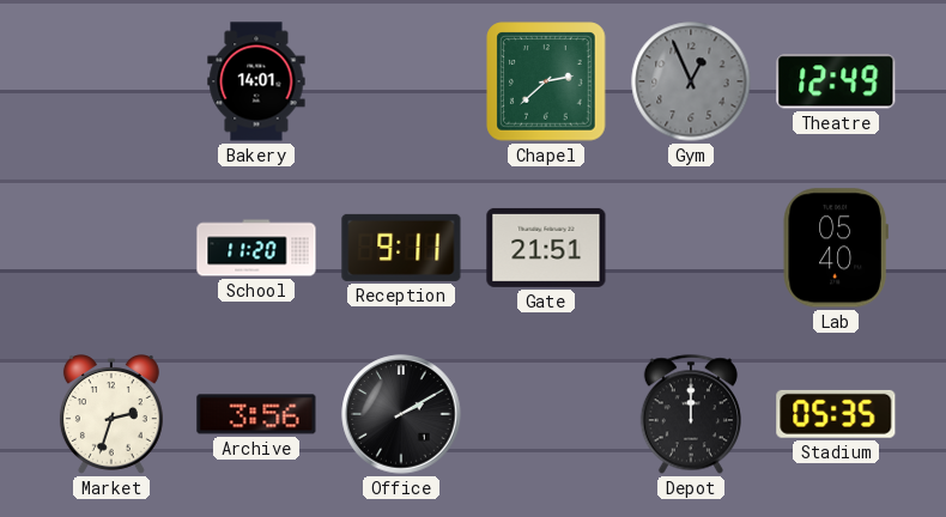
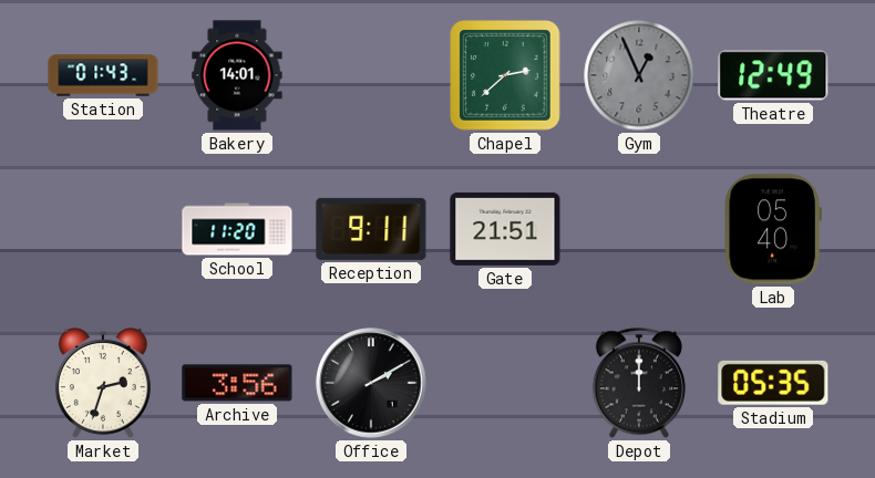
Station: none -> 01:43 (103, 75)
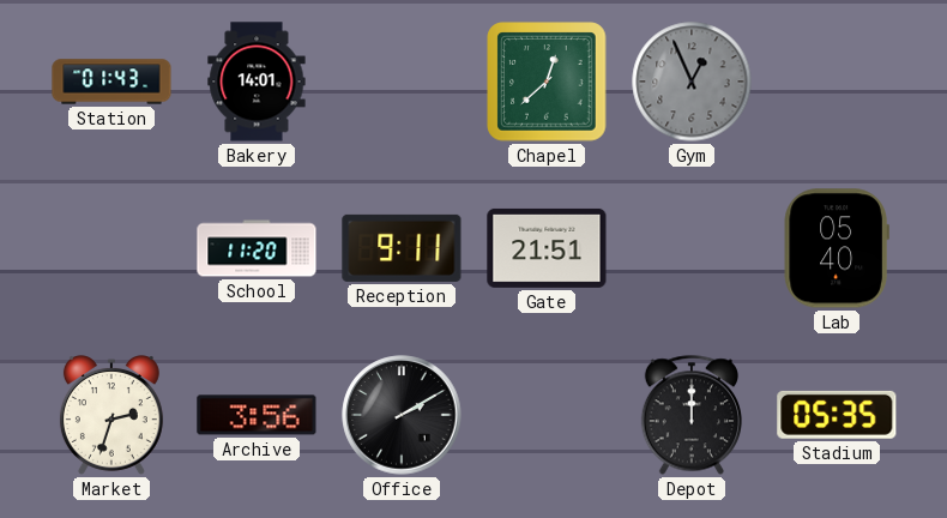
Chapel: 2:38 -> 12:38 (547, 82)
Theatre: 12:49 -> none (773, 75)
